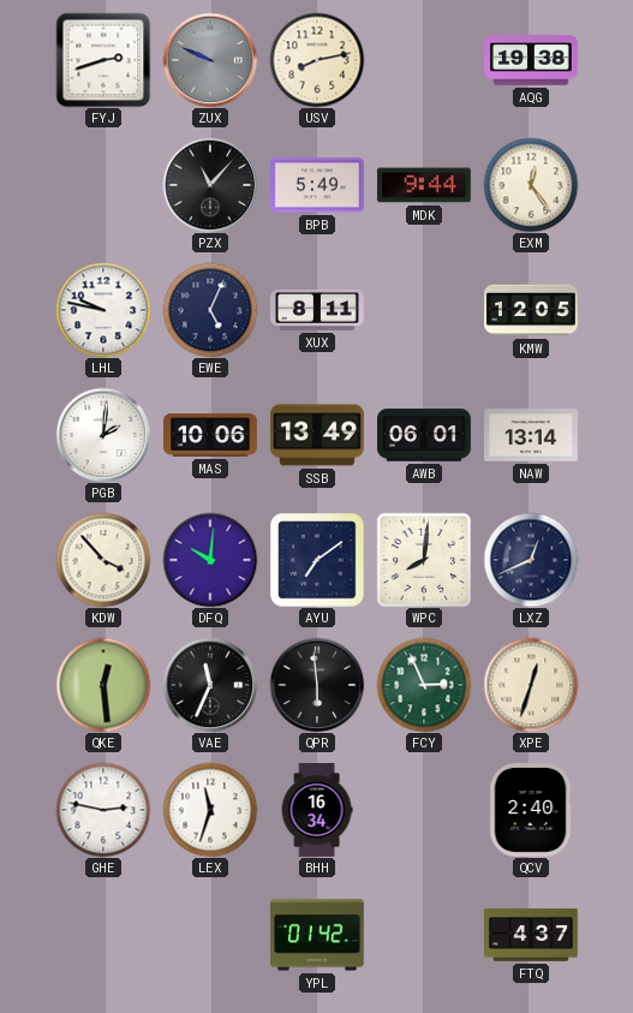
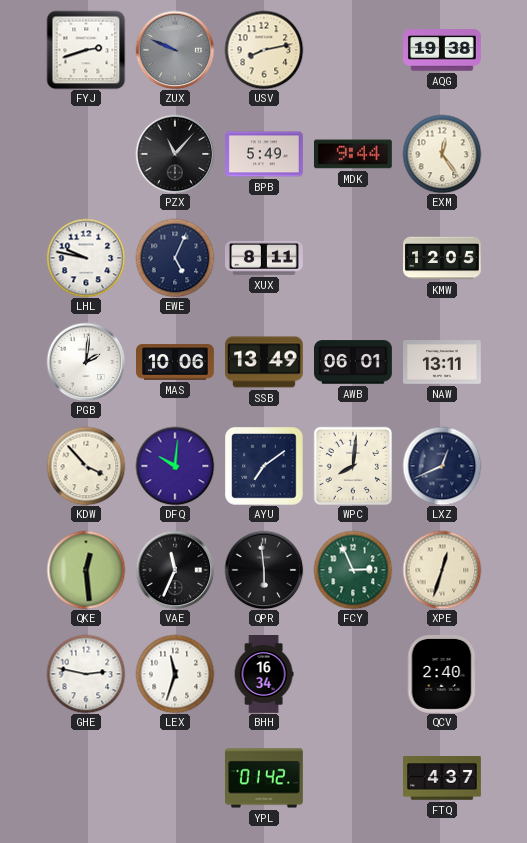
NAW: 13:14 -> 13:11 (443, 362)
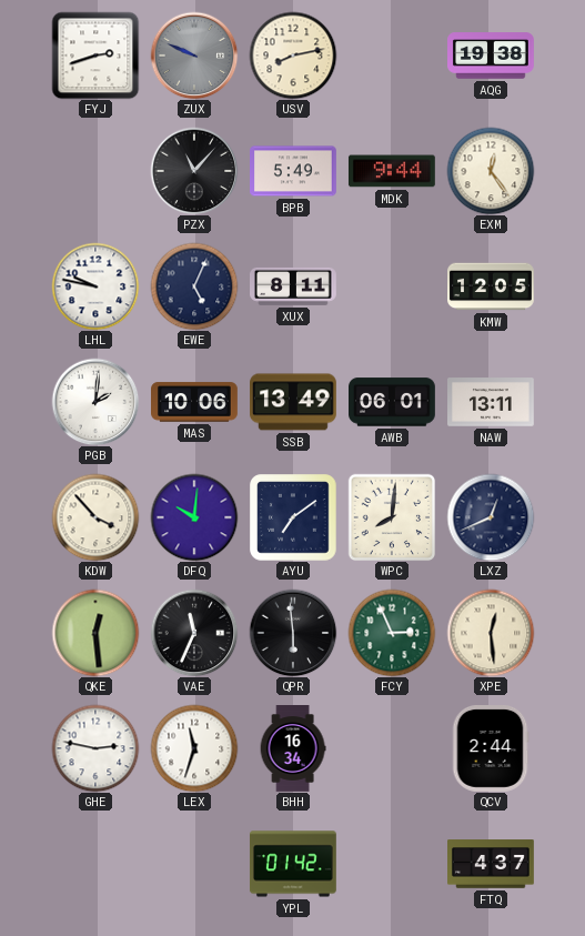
XPE: 12:33 -> 12:29 (491, 633)
QCV: 2:40 -> 2:44 (491, 749)
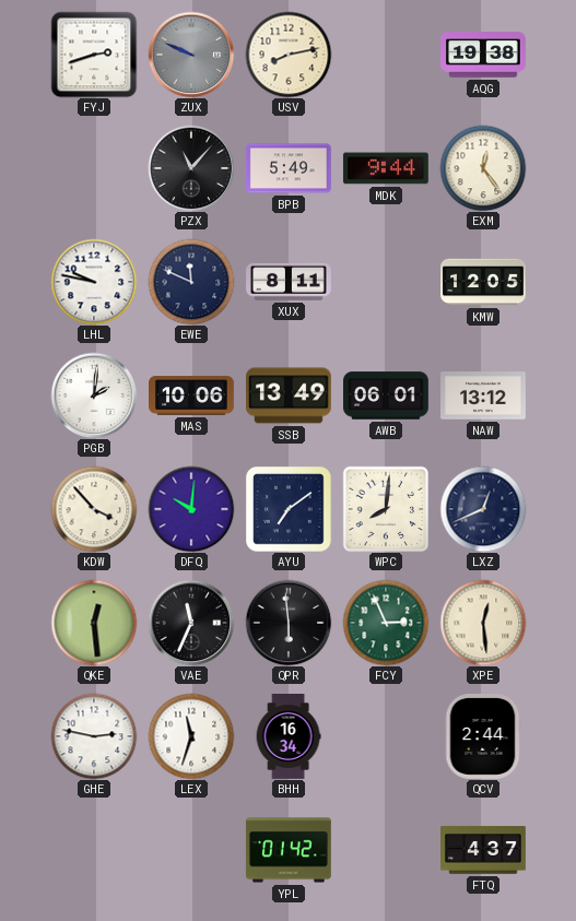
EWE: 5:04 -> 11:49 (191, 282)
NAW: 13:11 -> 13:12 (484, 395)
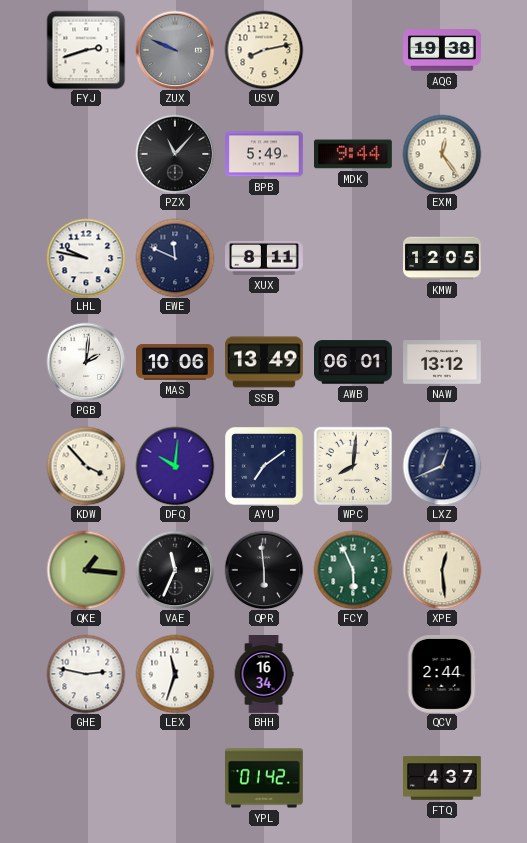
QKE: 12:29 -> 1:16 (86, 570)
FCY: 2:56 -> 5:56 (353, 570)
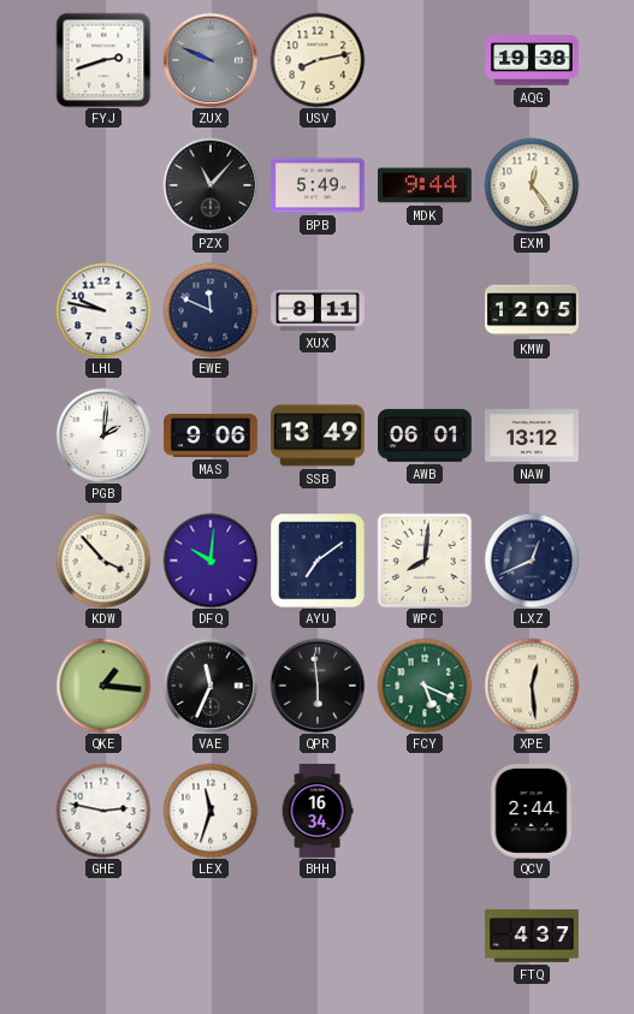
MAS: 10:06 -> 9:06 (212, 435)
FCY: 5:56 -> 5:19 (425, 686)
YPL: 01:42 -> none (264, 778)
